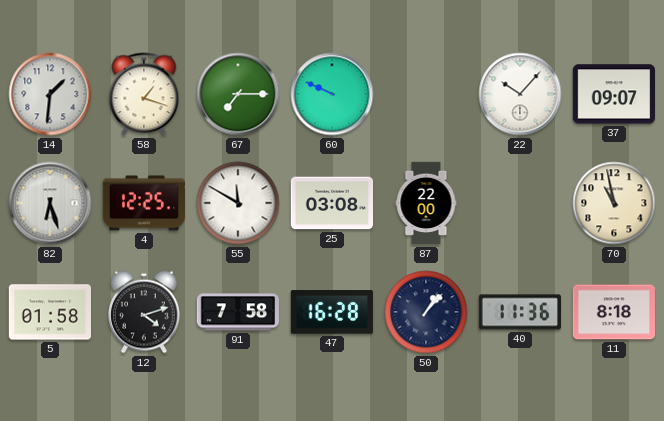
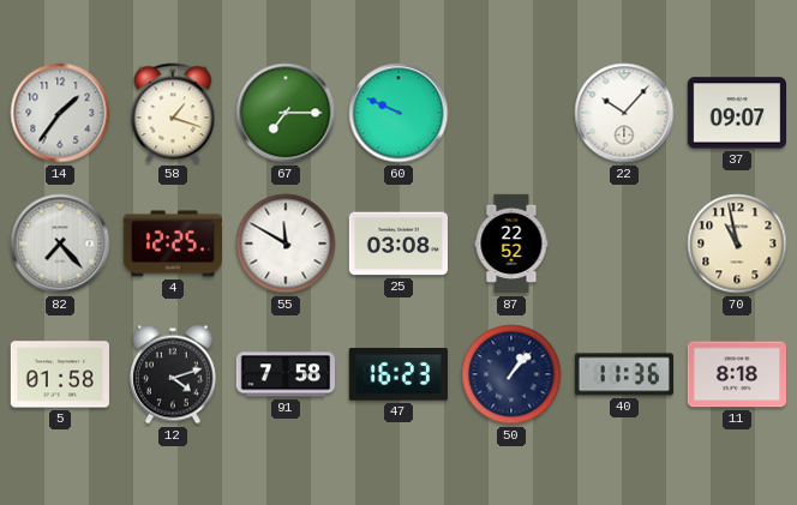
14: 1:31 -> 1:36 (60, 113)
82: 6:27 -> 7:23 (60, 244)
87: 22:00 -> 22:52 (511, 244)
47: 16:28 -> 16:23 (398, 374)
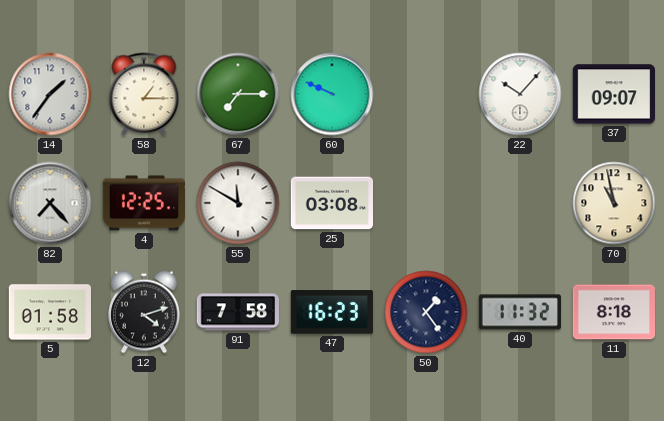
58: 1:18 -> 1:15 (144, 94)
87: 22:52 -> none (511, 244)
50: 1:07 -> 1:24 (426, 312)
40: 11:36 -> 11:32 (519, 312)
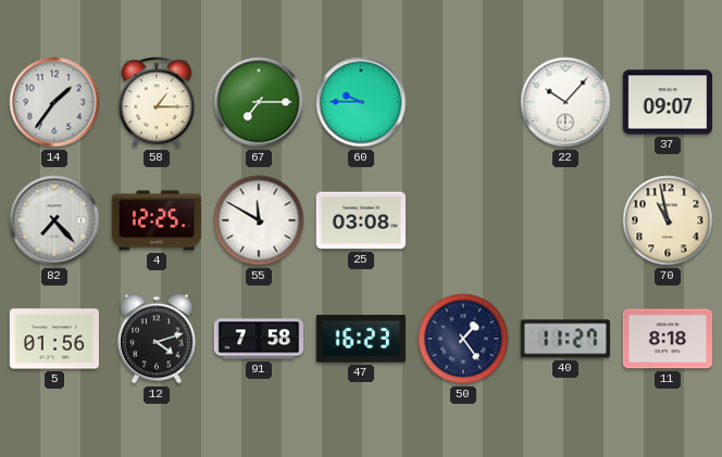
60: 9:49 -> 9:45 (361, 102)
5: 01:58 -> 01:56 (53, 339)
40: 11:32 -> 11:27 (564, 339)
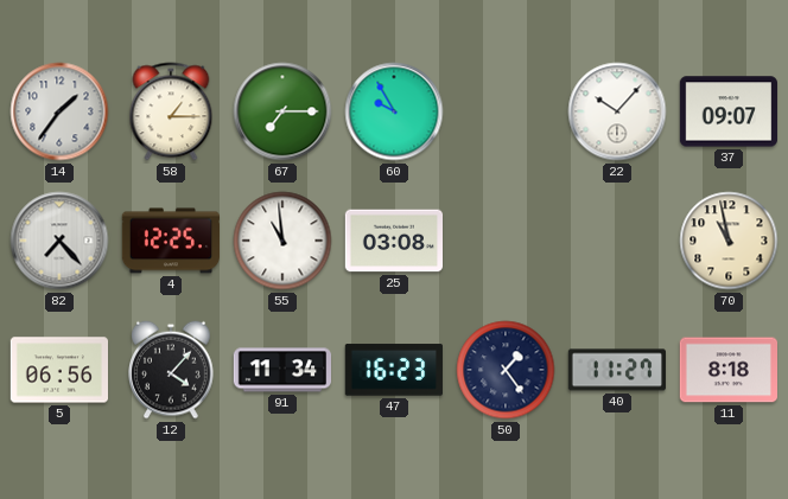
60: 9:45 -> 9:55 (394, 111)
55: 11:50 -> 10:59 (282, 241)
5: 01:56 -> 06:56 (58, 370)
12: 4:12 -> 4:07 (171, 370)
91: 7:58 -> 11:34 (281, 370)
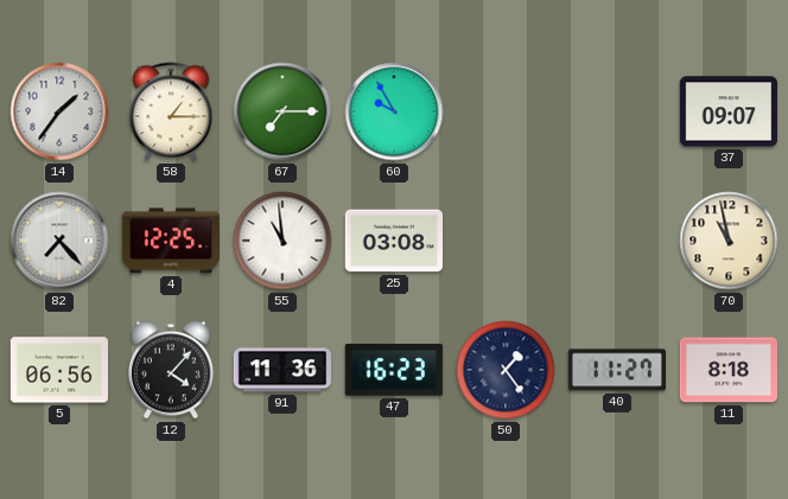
22: 10:07 -> none (617, 111)
91: 11:34 -> 11:36 (281, 370)
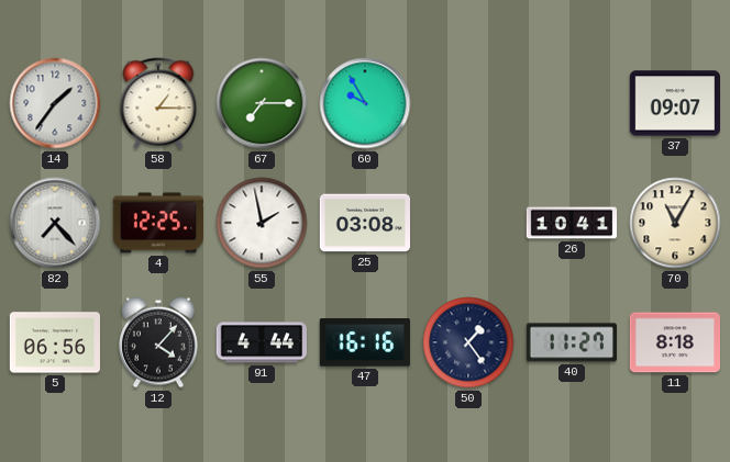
55: 10:59 -> 1:58 (262, 223)
26: none -> 10:41 (572, 223)
70: 10:58 -> 11:05 (675, 223)
91: 11:36 -> 4:44 (261, 342)
47: 16:23 -> 16:16 (365, 342)
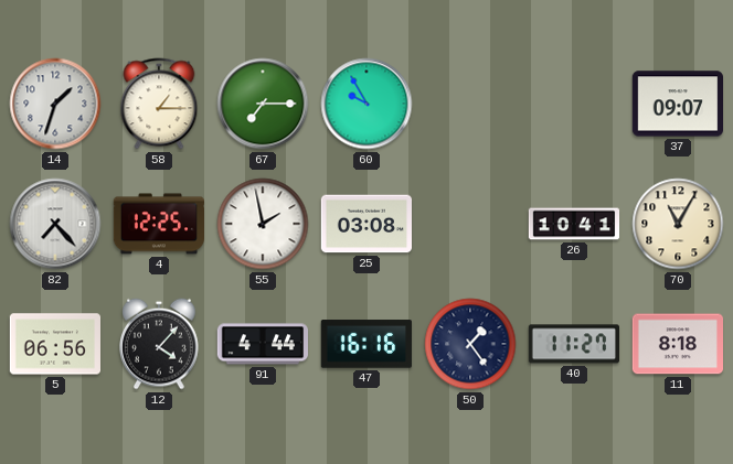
14: 1:36 -> 1:33 (55, 104)
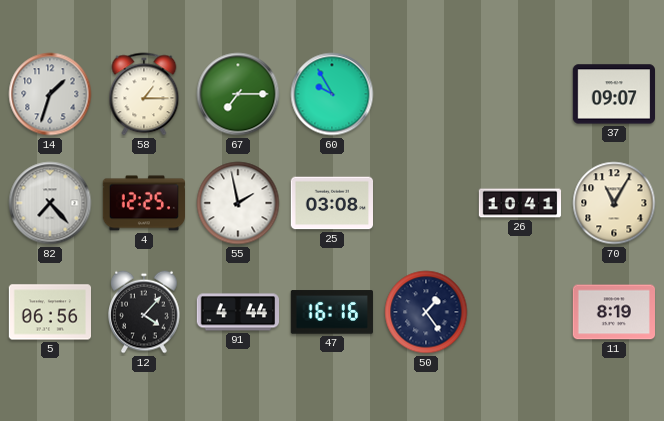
40: 11:27 -> none (573, 344)
11: 8:18 -> 8:19 (613, 312)
